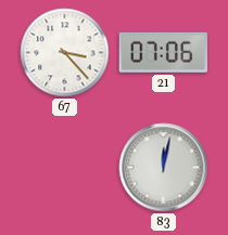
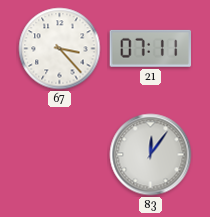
21: 07:06 -> 07:11 (151, 48)
83: 12:02 -> 12:06 (151, 155)
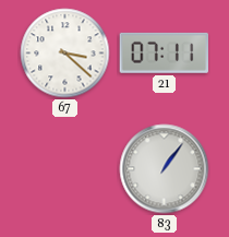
67: 3:23 -> 3:22 (65, 54)
83: 12:06 -> 1:06 (165, 169)
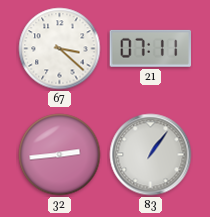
32: none -> 2:44 (60, 155)
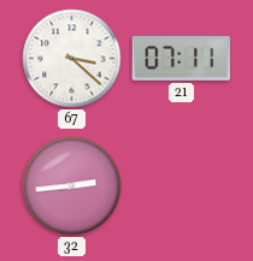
83: 1:06 -> none (151, 155)
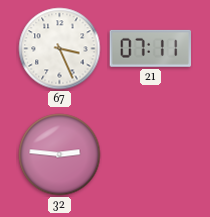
67: 3:22 -> 3:26 (60, 49)
32: 2:44 -> 2:46 (60, 155)
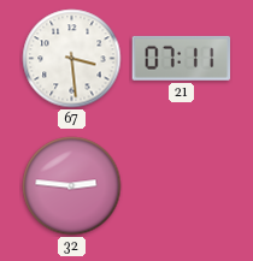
67: 3:26 -> 3:29 (72, 59)
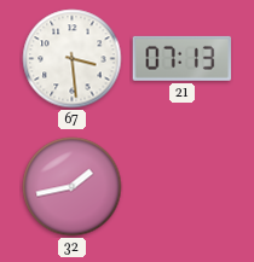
21: 07:11 -> 07:13 (183, 58)
32: 2:46 -> 1:43 (73, 187)
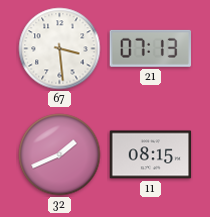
32: 1:43 -> 1:41 (60, 155)
11: none -> 08:15 (151, 155)
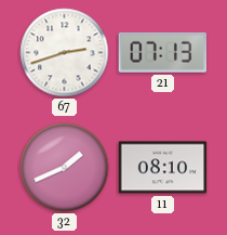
67: 3:29 -> 2:42 (65, 53)
11: 08:15 -> 08:10 (163, 168)
